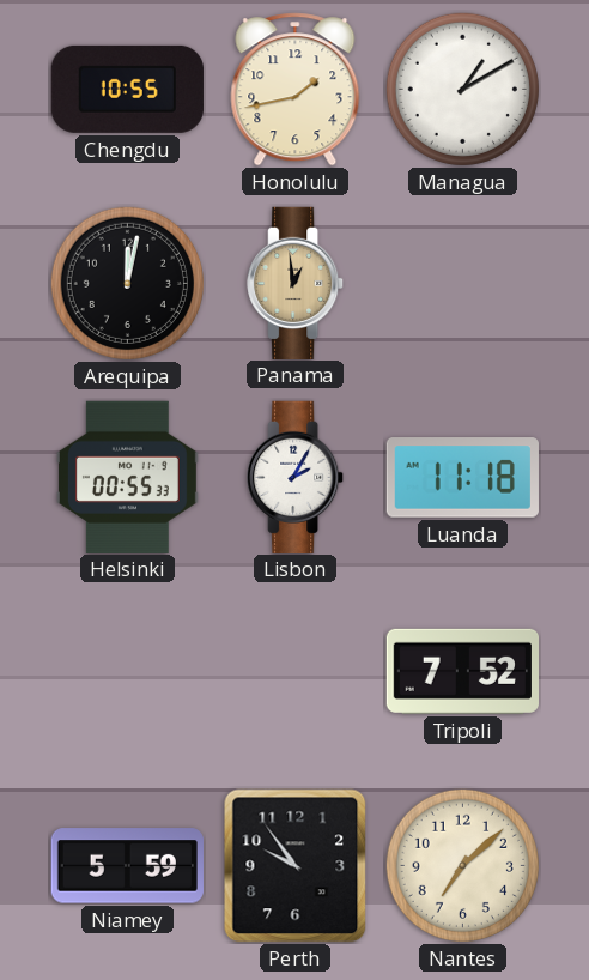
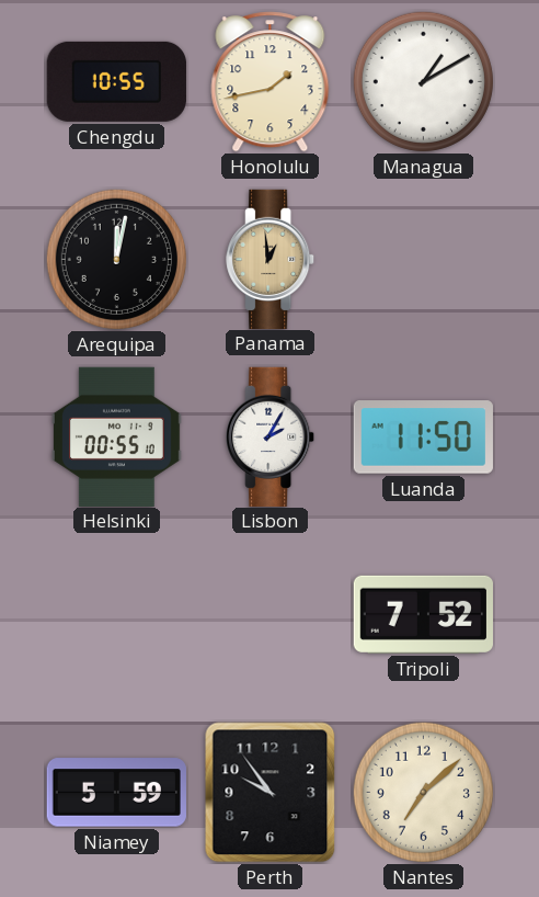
Helsinki: 00:55:33 -> 00:55:10 (117, 436)
Luanda: 11:18 -> 11:50 (423, 438)
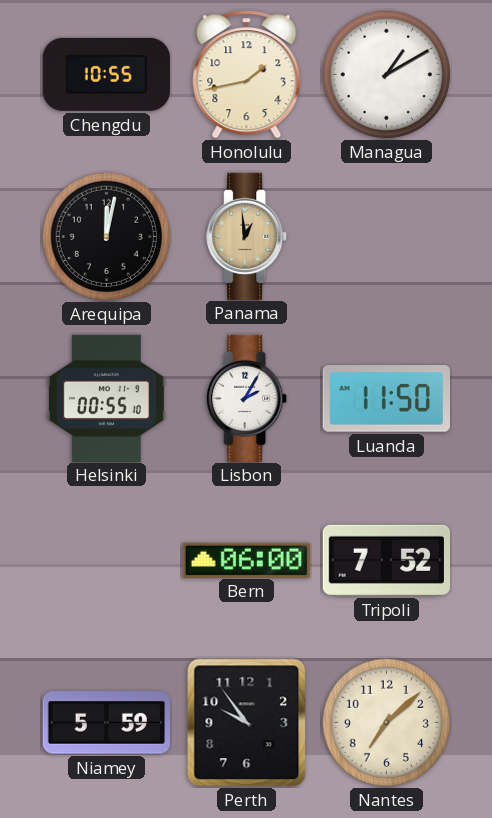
Bern: none -> 06:00 (246, 560)
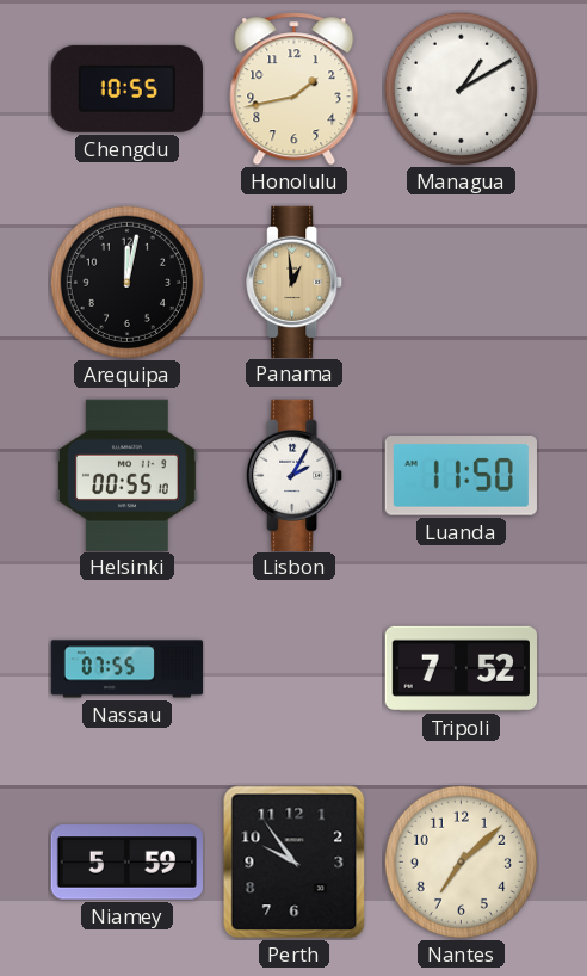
Nassau: none -> 07:55 (128, 669)
Bern: 06:00 -> none (246, 560)
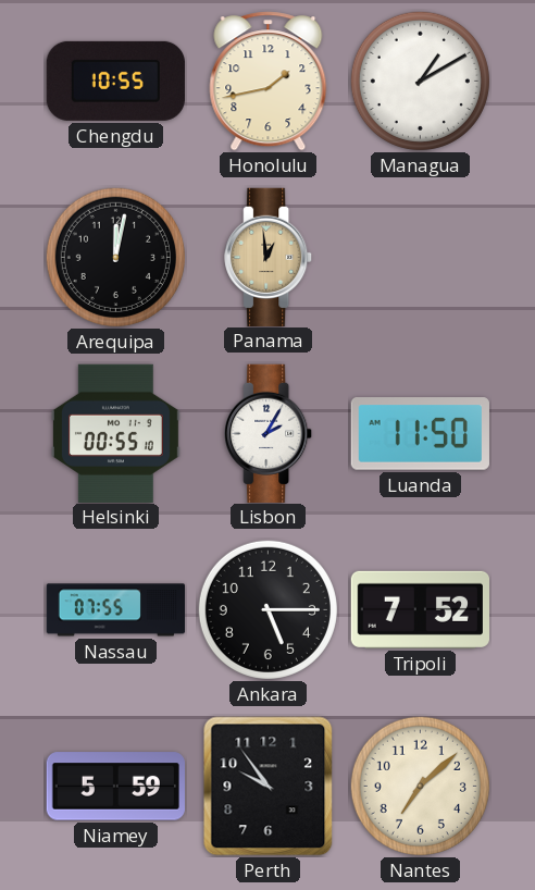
Ankara: none -> 5:15 (267, 609)
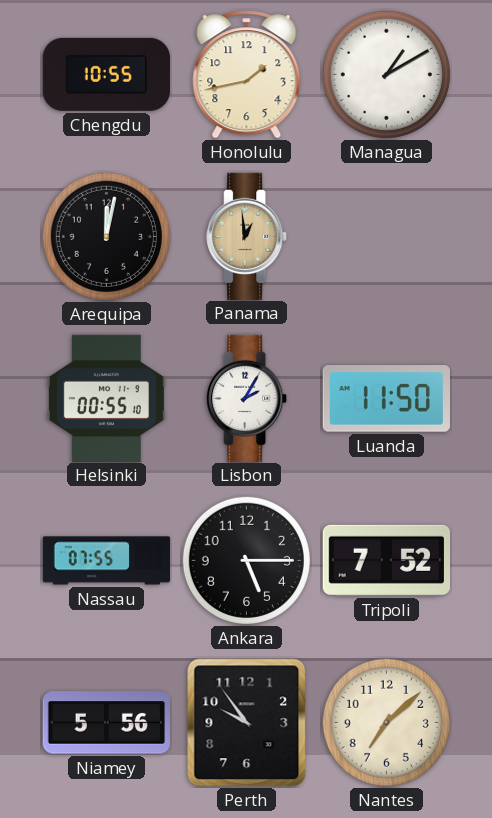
Niamey: 5:59 -> 5:56 (106, 723)
